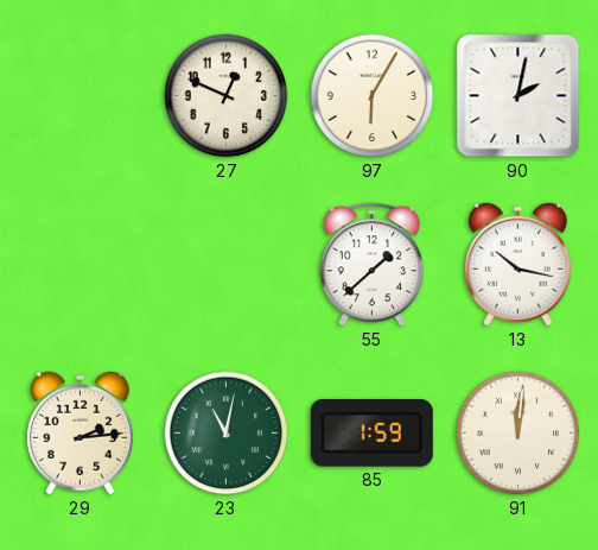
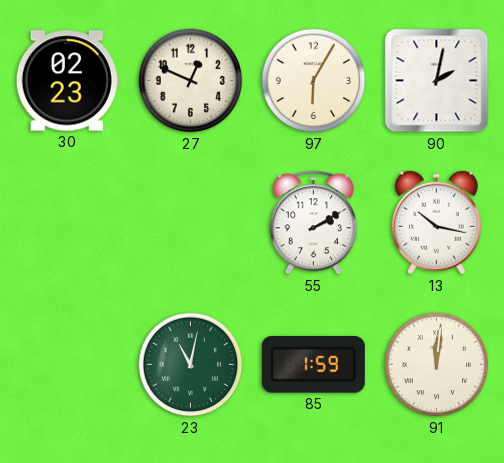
30: none -> 02:23 (67, 81)
55: 1:38 -> 2:10 (313, 223)
29: 2:14 -> none (79, 434)
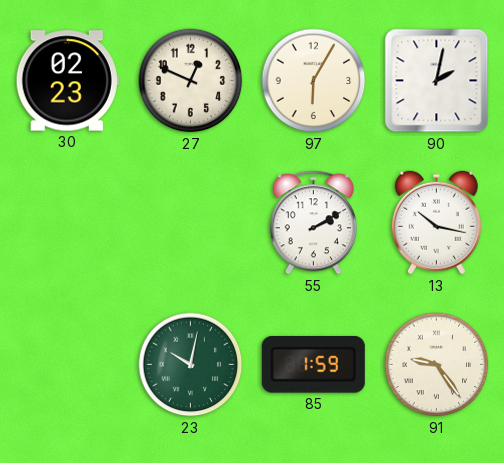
23: 11:02 -> 10:02 (191, 365)
91: 12:01 -> 9:24 (437, 365)
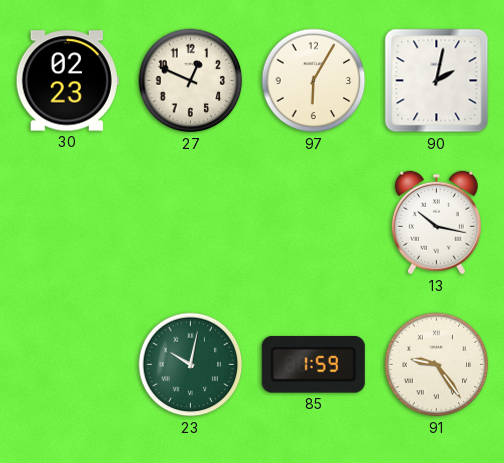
55: 2:10 -> none (313, 223)
